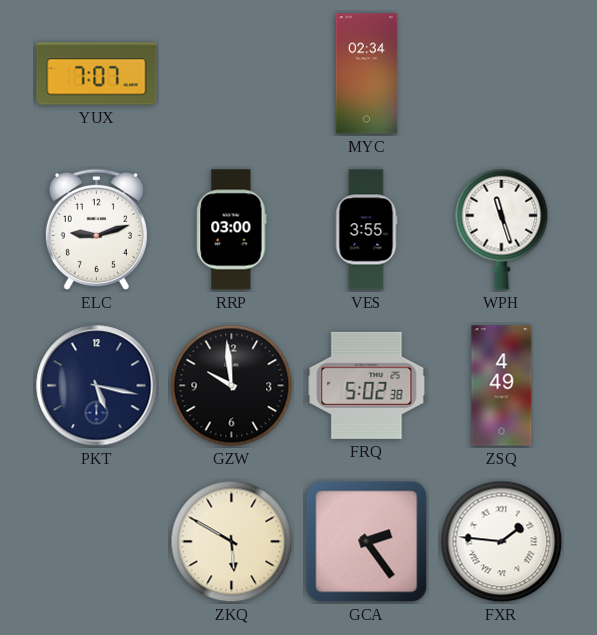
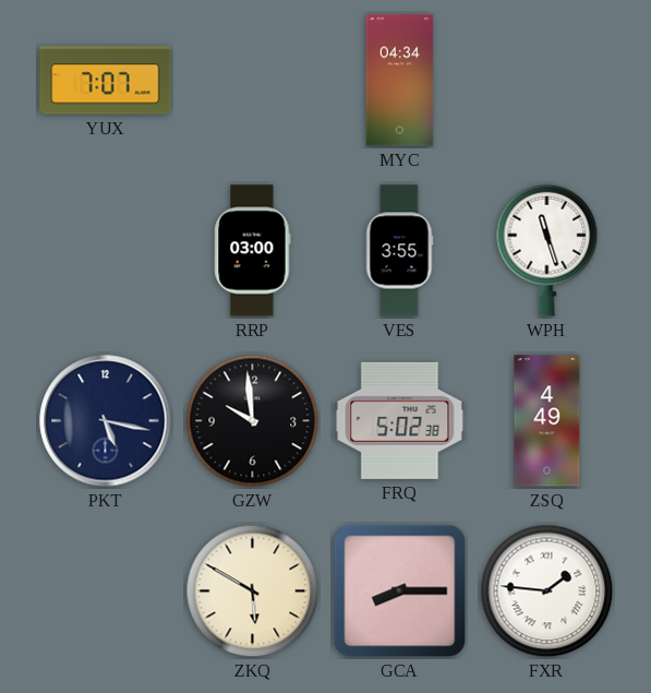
MYC: 02:34 -> 04:34 (400, 81)
ELC: 9:12 -> none (96, 229)
GCA: 2:24 -> 8:15 (400, 592)
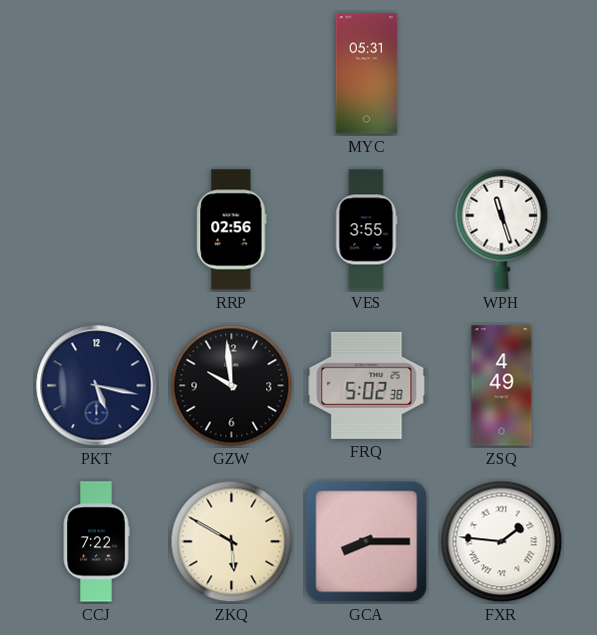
YUX: 7:07 -> none (106, 81)
MYC: 04:34 -> 05:31 (367, 74)
RRP: 03:00 -> 02:56 (232, 230)
CCJ: none -> 7:22 (96, 542)
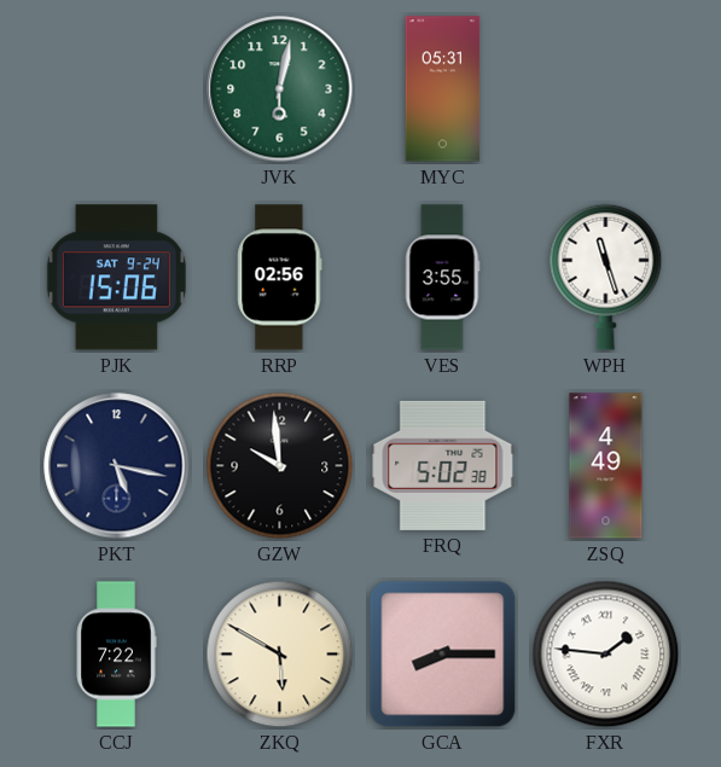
JVK: none -> 6:02 (280, 89)
PJK: none -> 15:06 (116, 278)
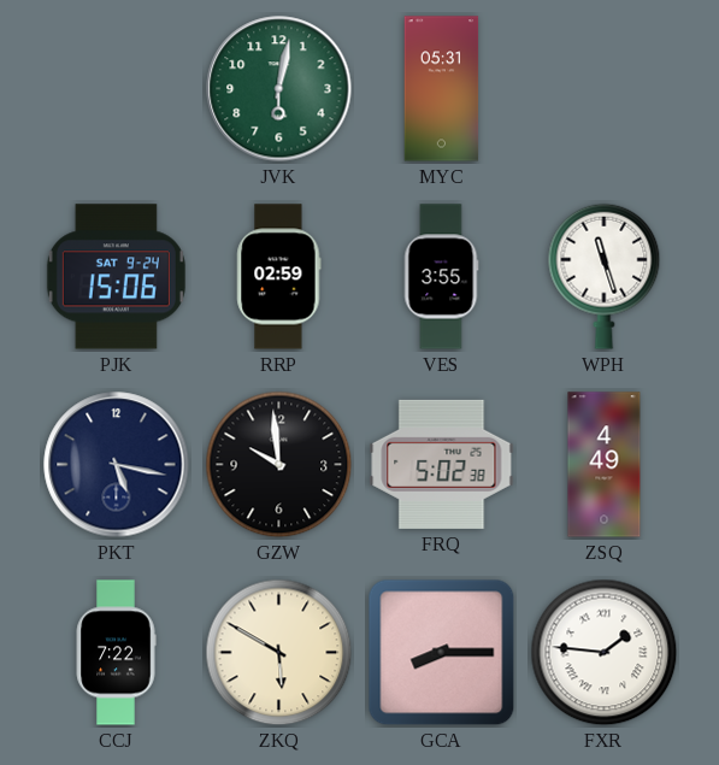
RRP: 02:56 -> 02:59 (279, 277)
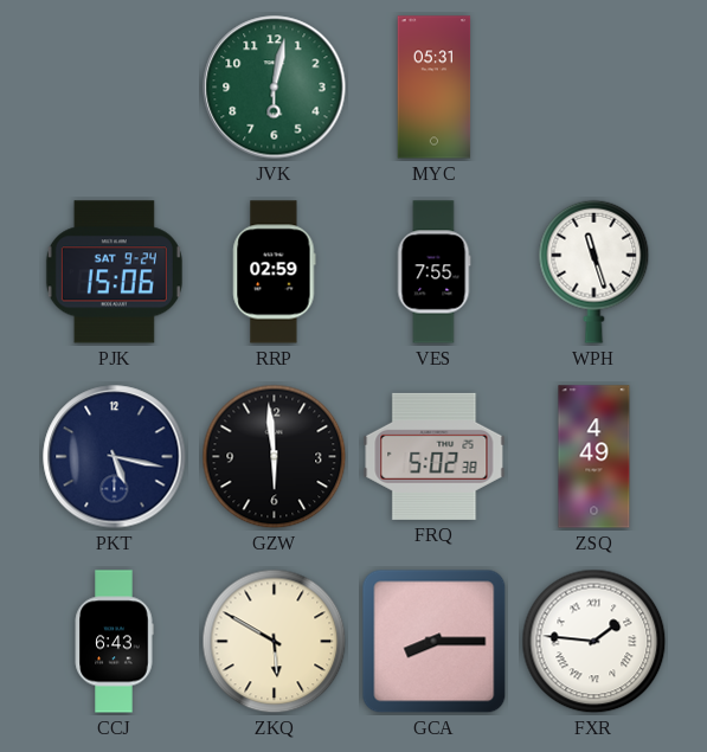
VES: 3:55 -> 7:55 (433, 272)
GZW: 9:59 -> 5:59 (275, 457)
CCJ: 7:22 -> 6:43 (114, 642)
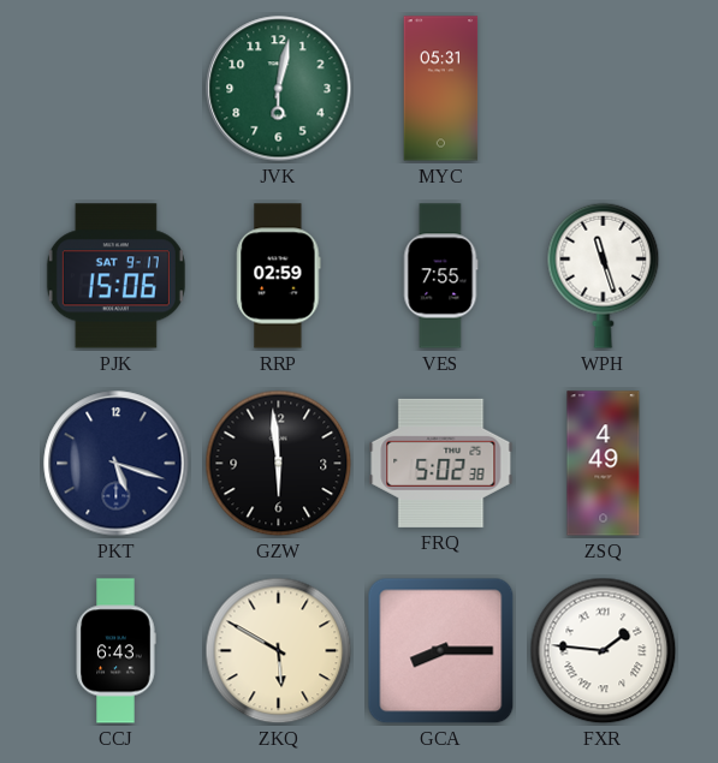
PJK date: SAT 9-24 -> SAT 9-17 (115, 276)
PKT: 5:17 -> 5:18 (117, 464)
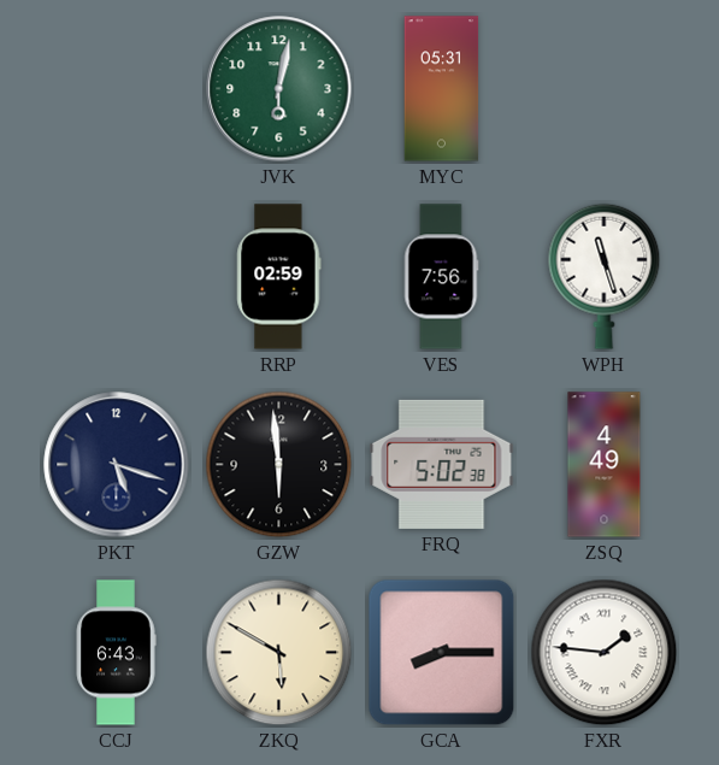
PJK: 15:06 -> none (115, 276)
VES: 7:55 -> 7:56 (441, 277)
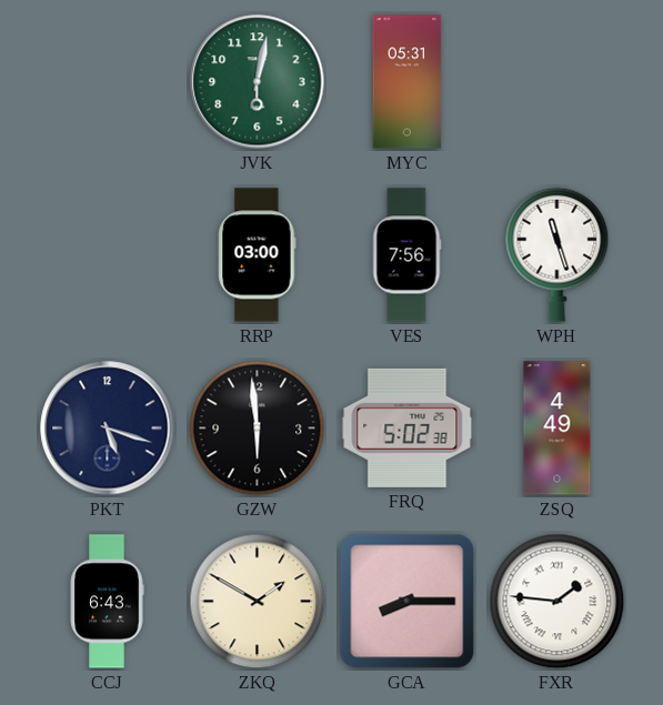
RRP: 02:59 -> 03:00 (258, 255)
ZKQ: 5:50 -> 1:50 (258, 602)
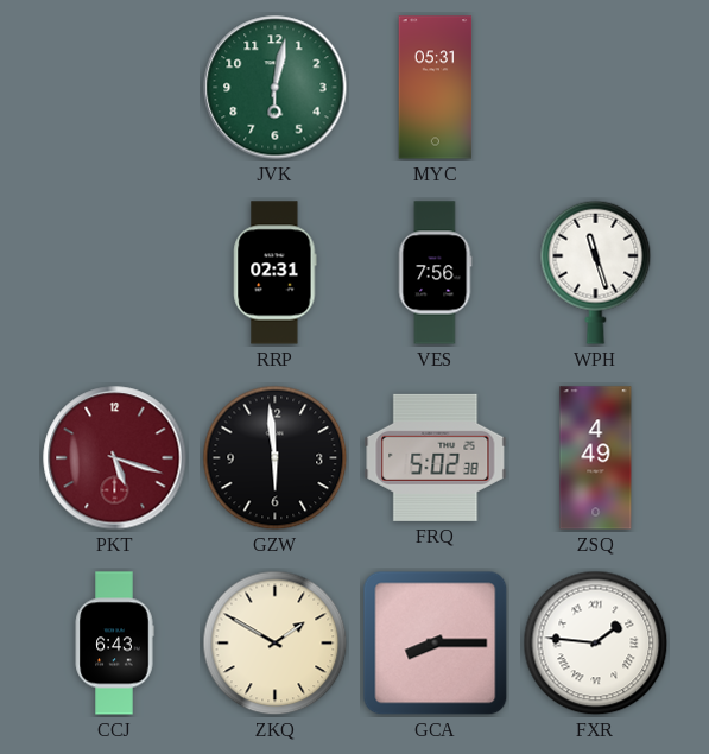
RRP: 03:00 -> 02:31 (276, 273)
PKT dial: navy -> burgundy (115, 458)
